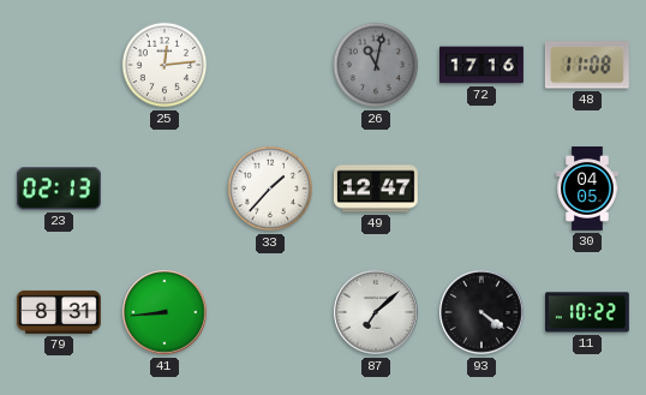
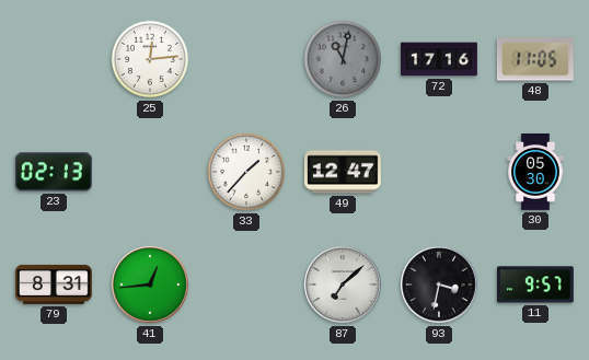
48: 11:08 -> 11:05 (535, 59)
30: 04:05 -> 05:30 (535, 173)
41: 8:44 -> 12:44 (150, 284)
93: 4:21 -> 3:32 (439, 284)
11: 10:22 -> 9:57 (535, 284)
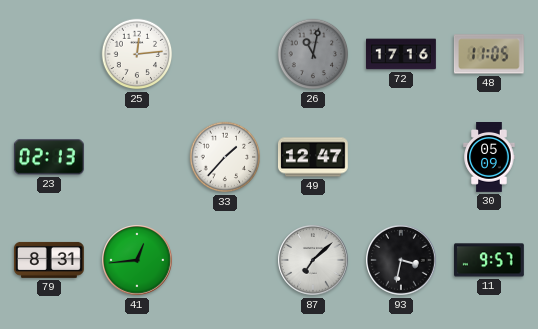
30: 05:30 -> 05:09 (489, 158)
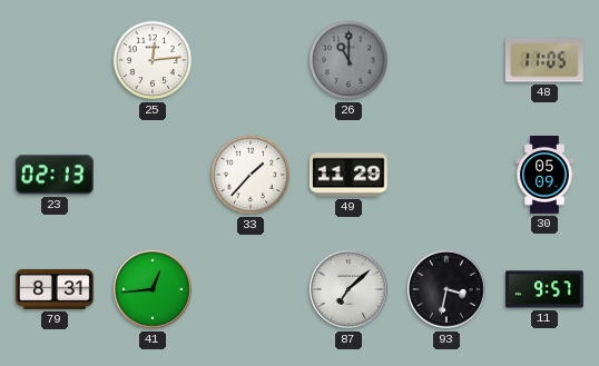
26: 11:02 -> 11:00 (348, 60)
72: 17:16 -> none (402, 54)
49: 12:47 -> 11:29 (348, 175)
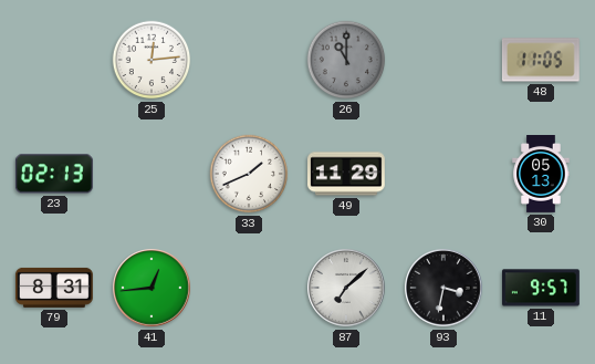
33: 1:37 -> 1:41 (249, 174)
30: 05:09 -> 05:13 (541, 175)
